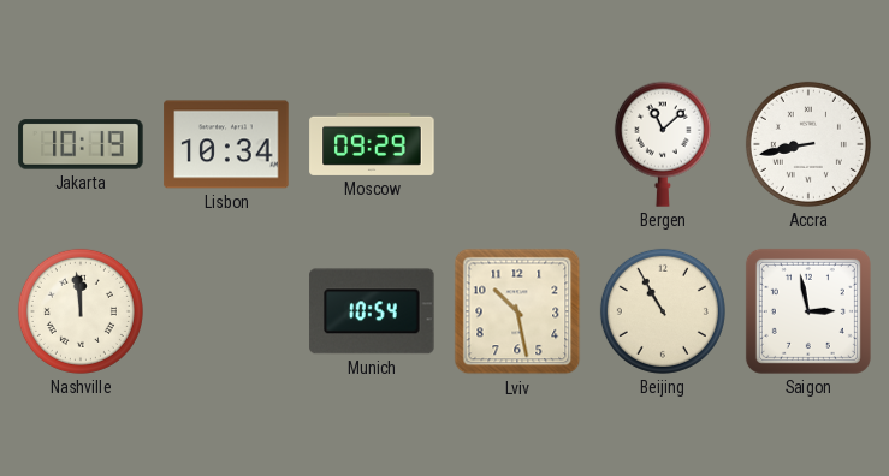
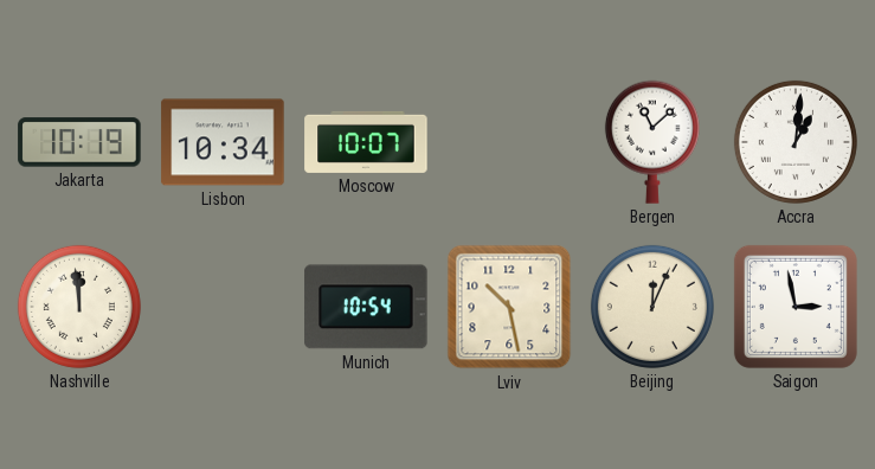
Moscow: 09:29 -> 10:07 (366, 142)
Accra: 8:43 -> 1:01 (796, 142)
Beijing: 10:55 -> 12:04 (652, 307)
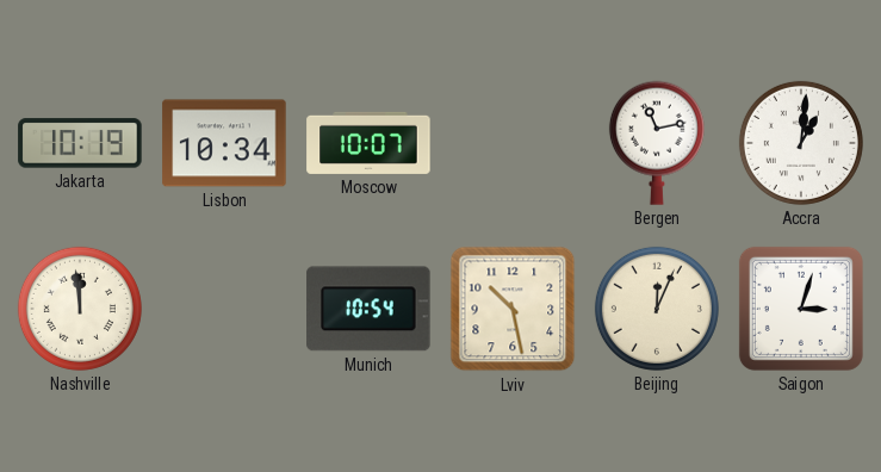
Bergen: 11:08 -> 11:13 (657, 143)
Saigon: 2:58 -> 3:03 (801, 309)
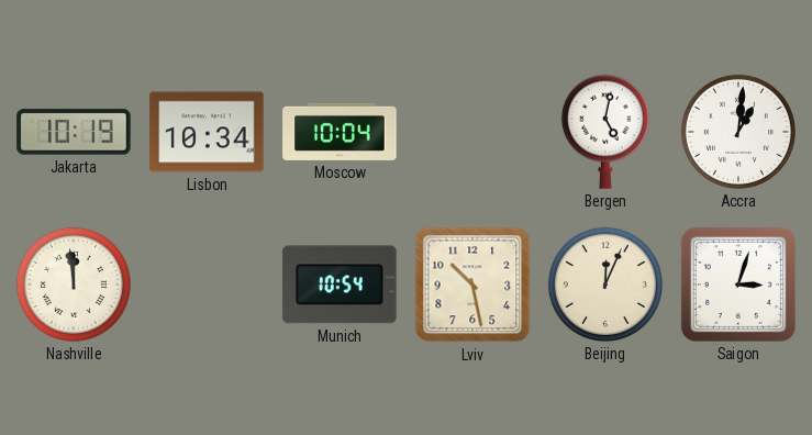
Moscow: 10:07 -> 10:04 (340, 132)
Bergen: 11:13 -> 5:02 (605, 132)
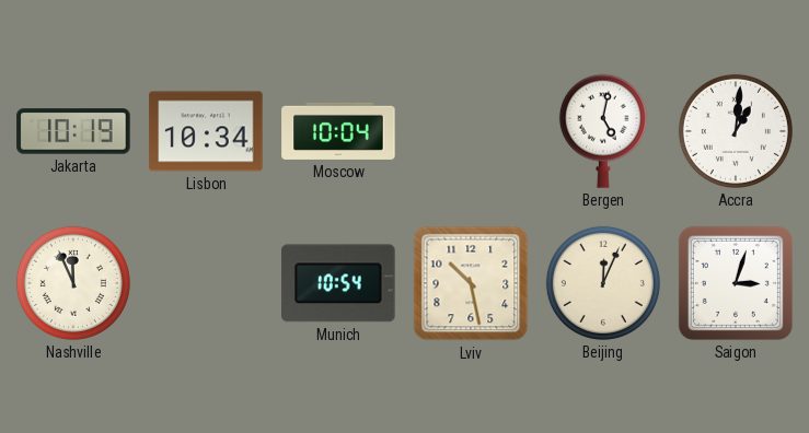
Nashville: 11:59 -> 11:56 (73, 283)
